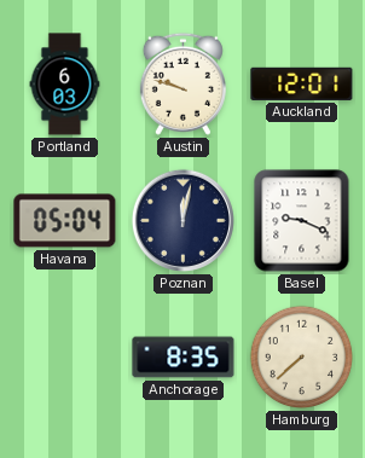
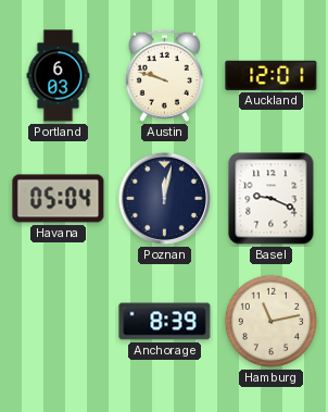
Anchorage: 8:35 -> 8:39 (165, 322)
Hamburg: 7:38 -> 11:13 (272, 322)
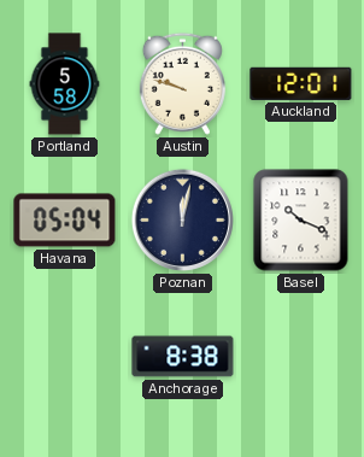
Portland: 6:03 -> 5:58 (65, 84)
Basel: 9:19 -> 10:19 (301, 221)
Anchorage: 8:39 -> 8:38 (183, 357)
Hamburg: 11:13 -> none (272, 322)
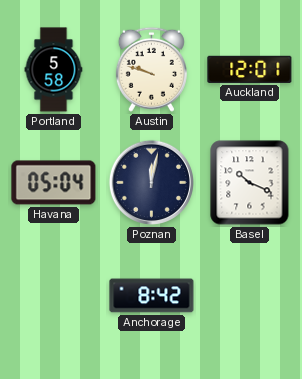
Anchorage: 8:38 -> 8:42 (152, 296)
